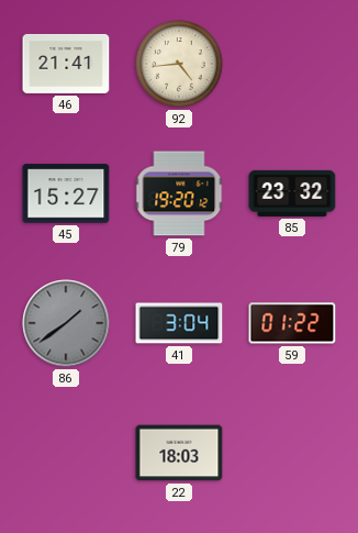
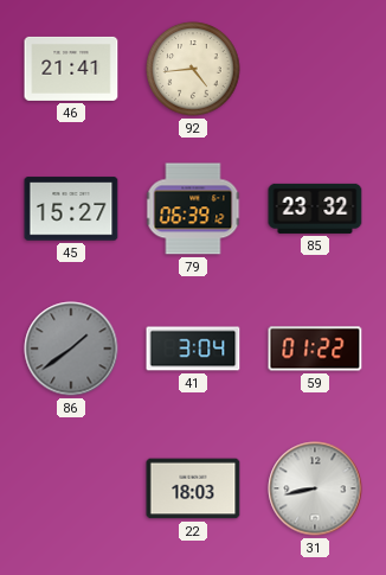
79: 19:20 -> 06:39 (193, 209)
31: none -> 8:43 (315, 488)
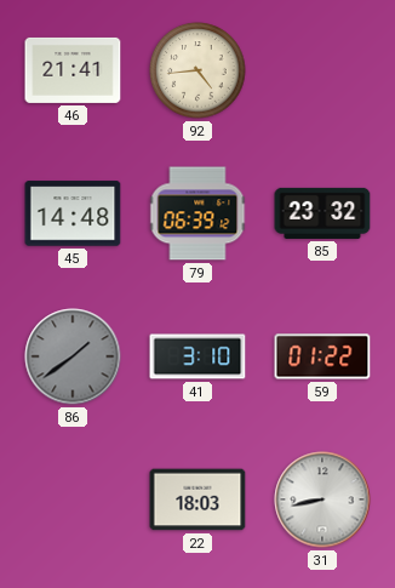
45: 15:27 -> 14:48 (73, 213)
41: 3:04 -> 3:10 (198, 356)
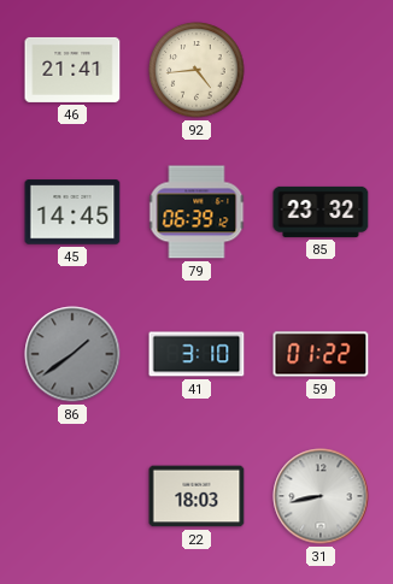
45: 14:48 -> 14:45 (72, 212)
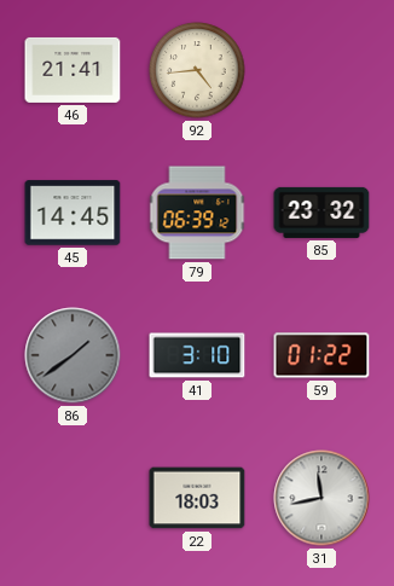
31: 8:43 -> 11:43 (321, 498)
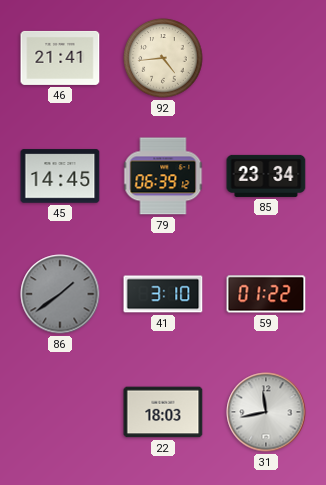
85: 23:32 -> 23:34 (266, 176)
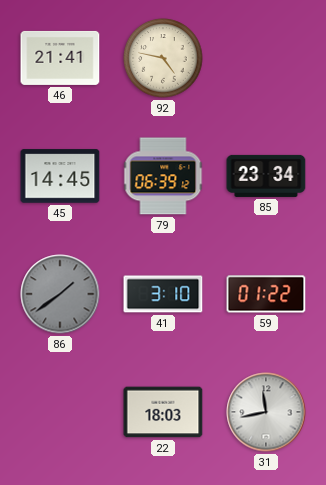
92: 4:44 -> 4:47 (163, 58)
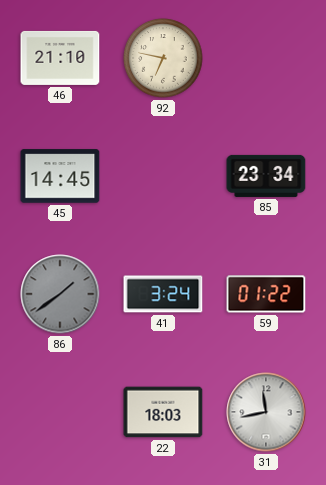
46: 21:41 -> 21:10 (60, 58)
92: 4:47 -> 6:47 (163, 58)
79: 06:39 -> none (163, 176)
41: 3:10 -> 3:24 (163, 294)
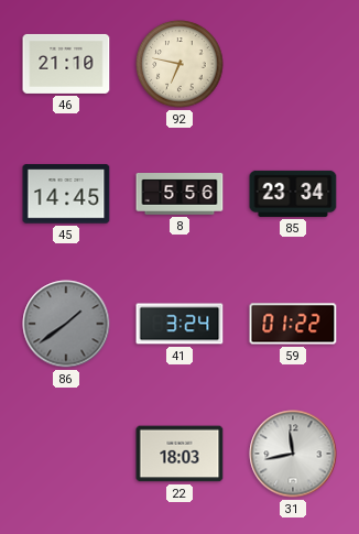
8: none -> 5:56 (179, 195)
